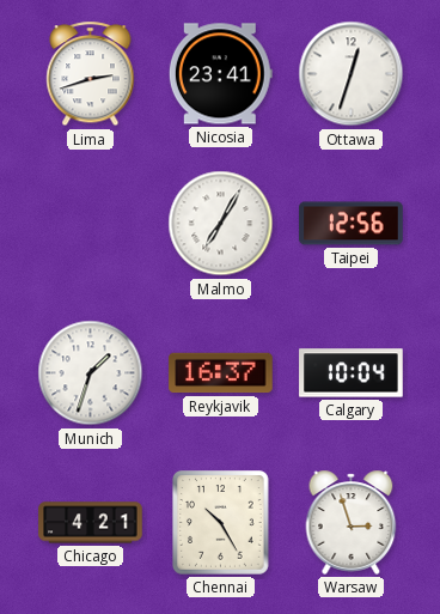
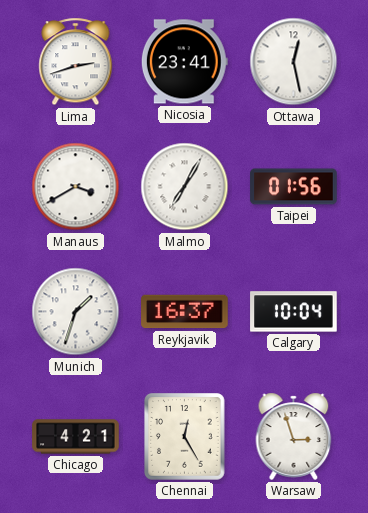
Ottawa: 12:33 -> 12:28 (294, 62)
Manaus: none -> 3:40 (76, 187)
Taipei: 12:56 -> 01:56 (294, 187)
Chennai: 10:25 -> 12:25 (185, 437)
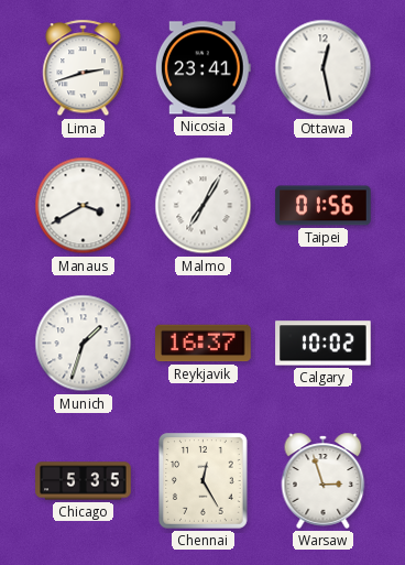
Calgary: 10:04 -> 10:02 (324, 344)
Chicago: 4:21 -> 5:35 (84, 481)
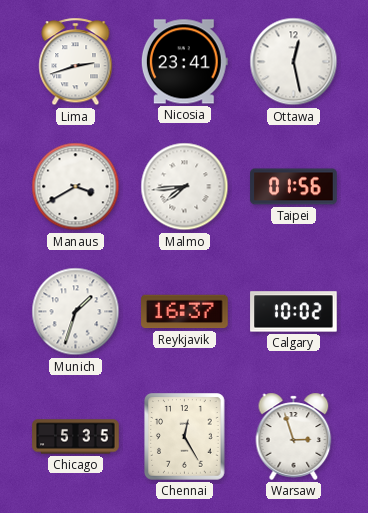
Malmo: 7:05 -> 7:44 (185, 187)
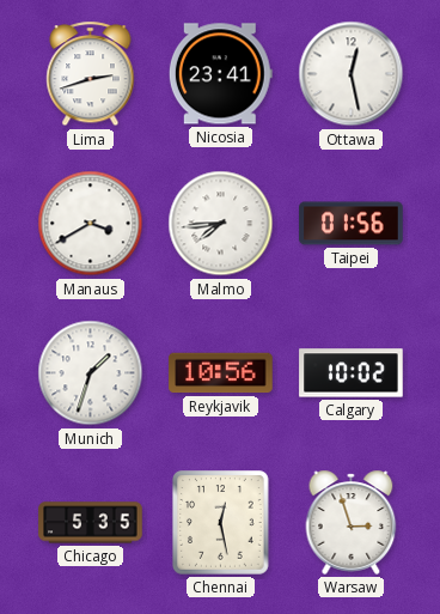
Reykjavik: 16:37 -> 10:56 (221, 373)
Chennai: 12:25 -> 12:28 (221, 523)
